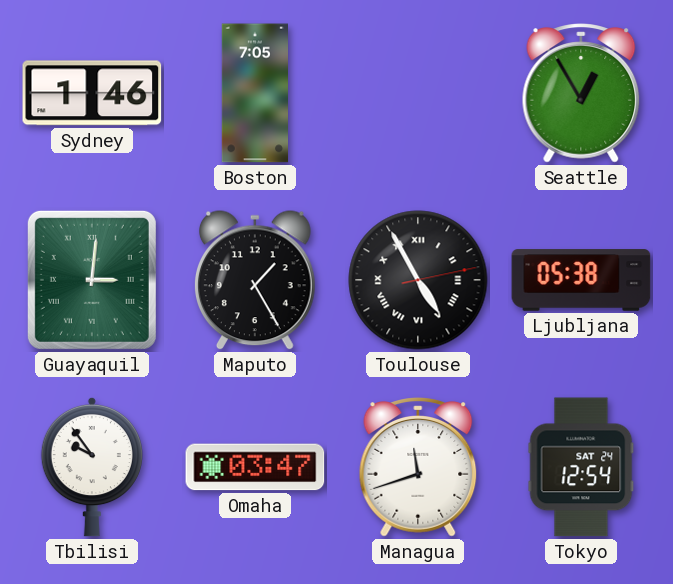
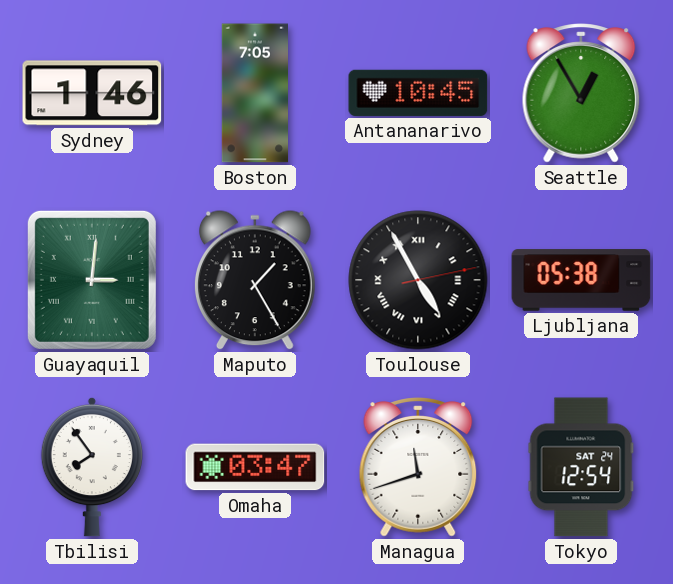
Antananarivo: none -> 10:45 (418, 93)
Tbilisi: 9:54 -> 7:54 (92, 467)
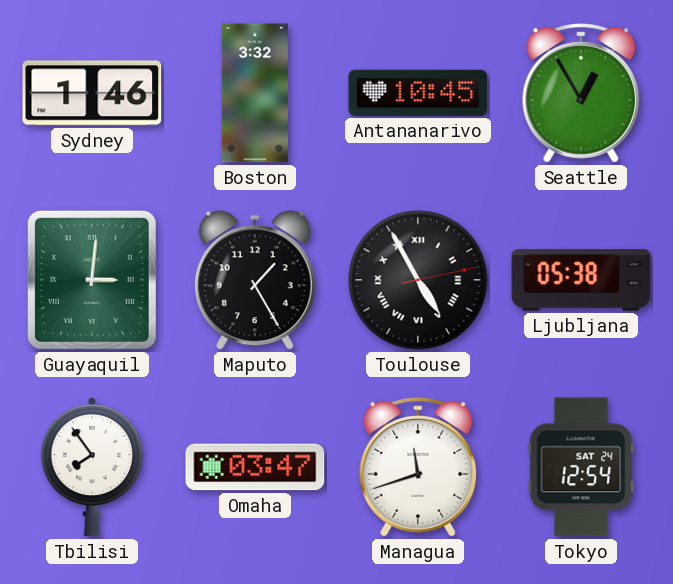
Boston: 7:05 -> 3:32 (254, 93)
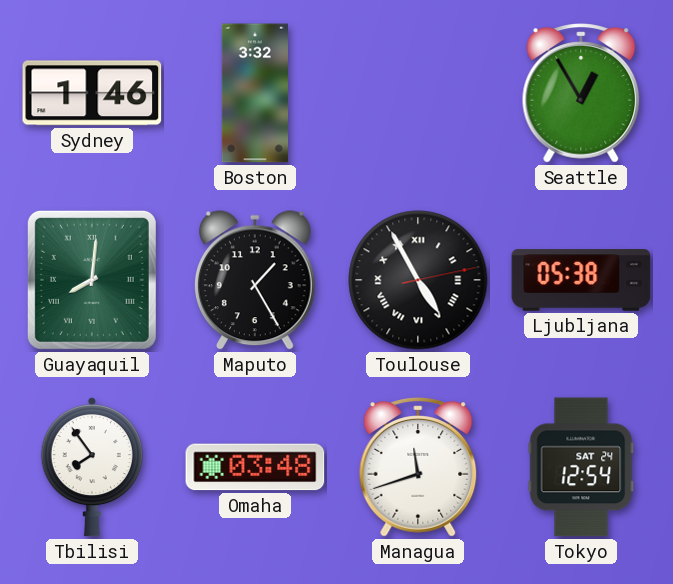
Antananarivo: 10:45 -> none (418, 93)
Guayaquil: 3:01 -> 8:01 (92, 280)
Omaha: 03:47 -> 03:48 (255, 467)
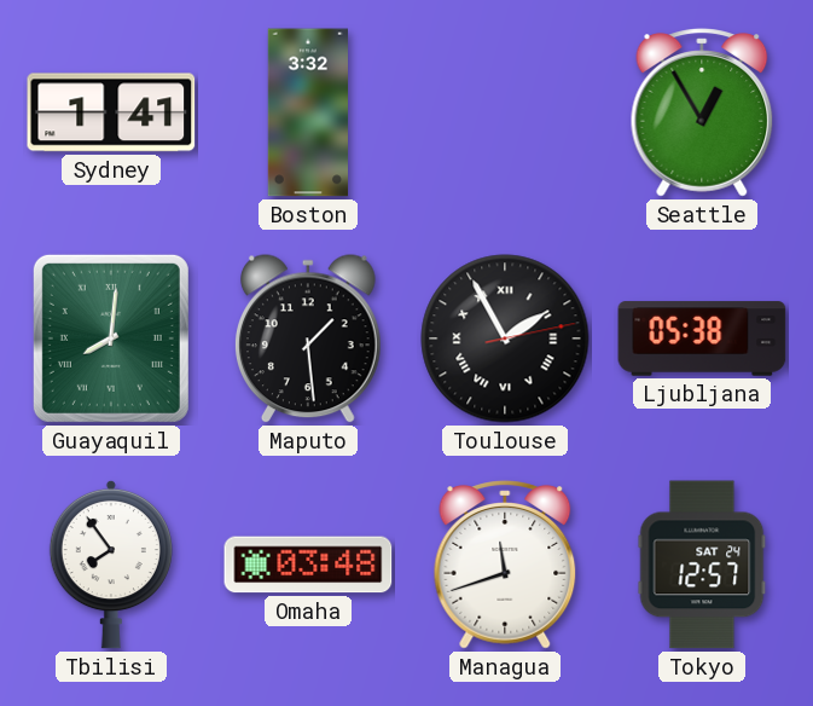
Sydney: 1:46 -> 1:41 (111, 112)
Maputo: 1:25 -> 1:29 (308, 340)
Toulouse: 4:55 -> 1:55 (505, 338)
Tokyo: 12:54 -> 12:57 (702, 565)
